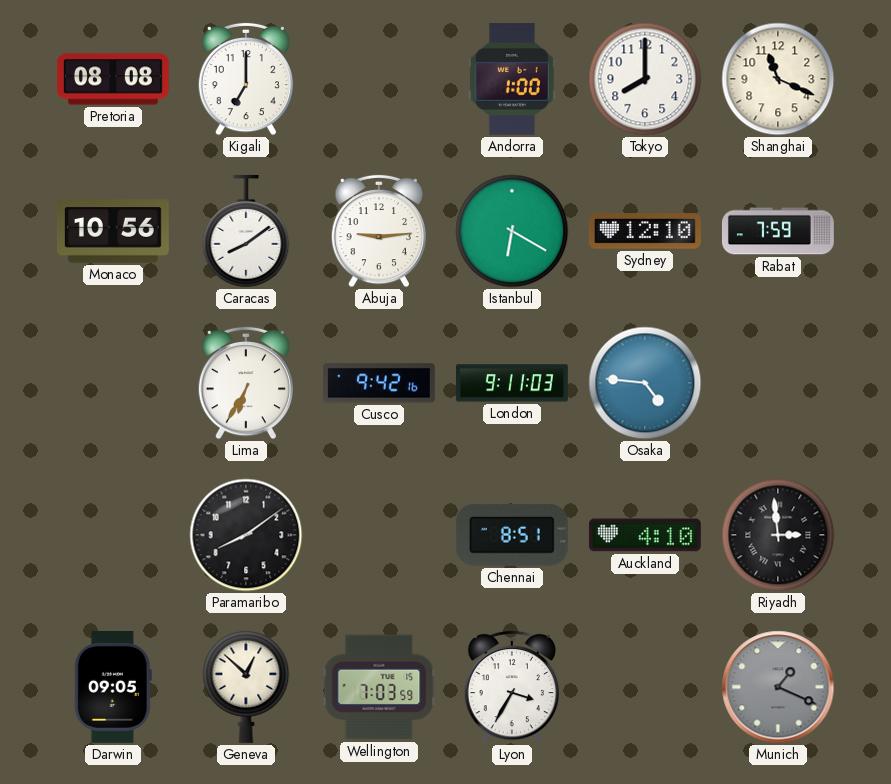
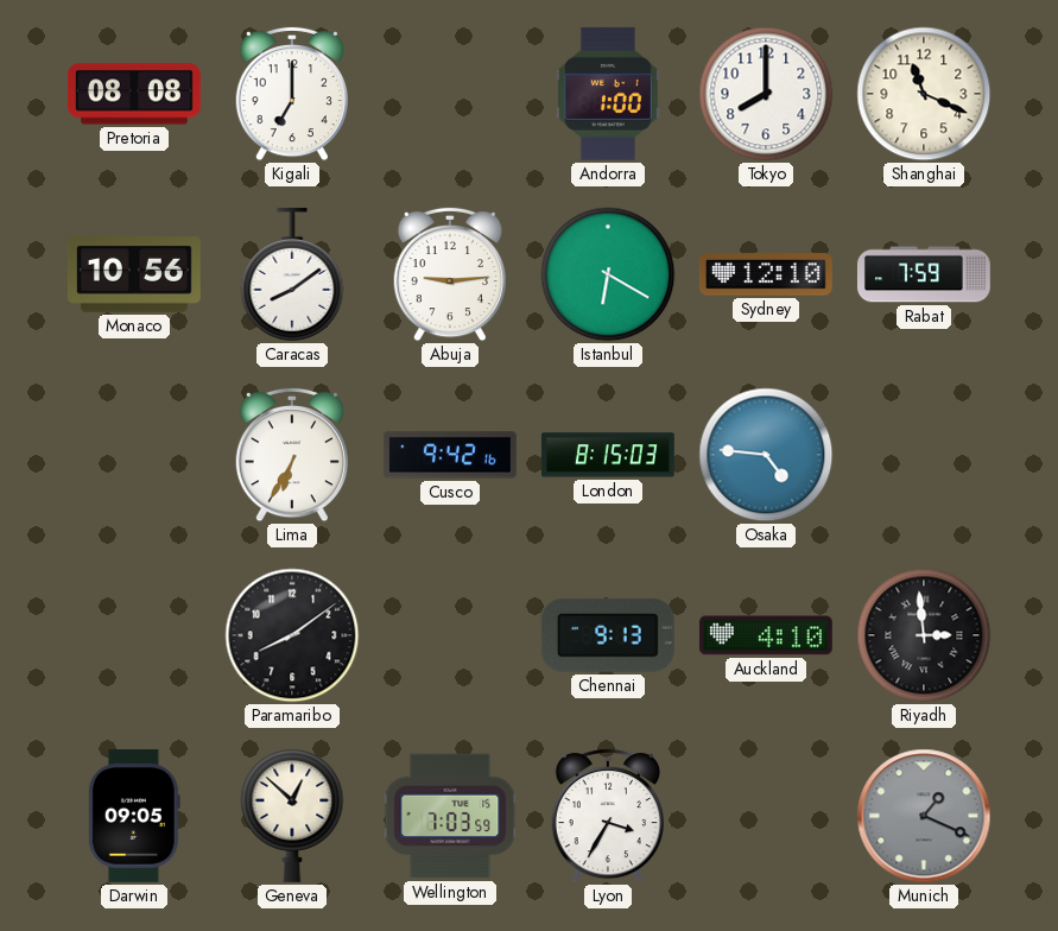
London: 9:11 -> 8:15 (608, 455)
Chennai: 8:51 -> 9:13 (608, 635)
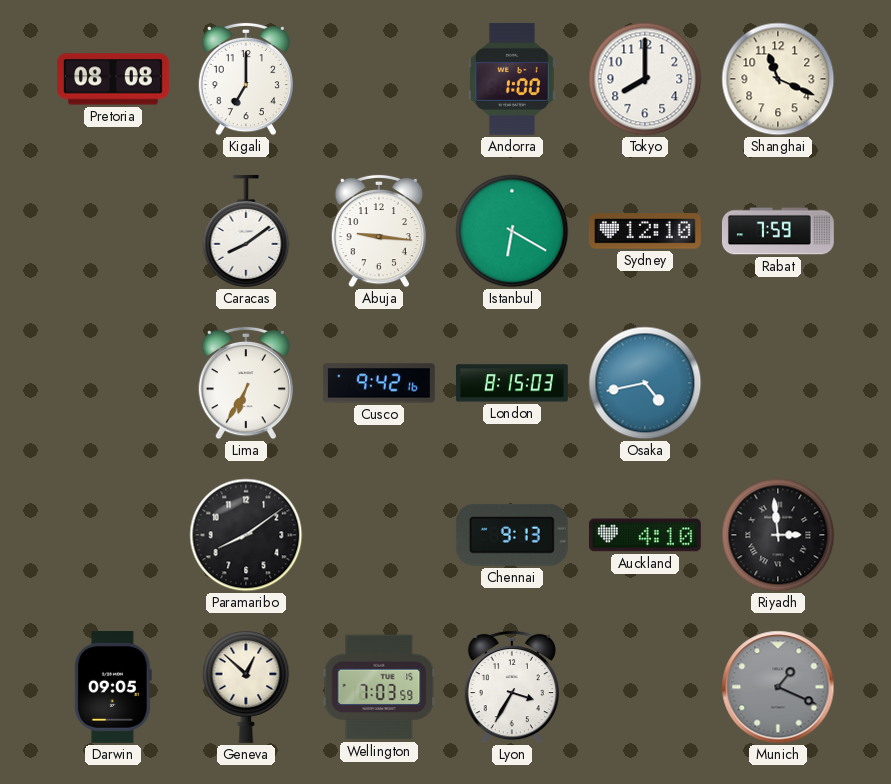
Monaco: 10:56 -> none (134, 275)
Abuja: 9:14 -> 9:16 (378, 231)
Osaka: 4:46 -> 4:43 (645, 383)
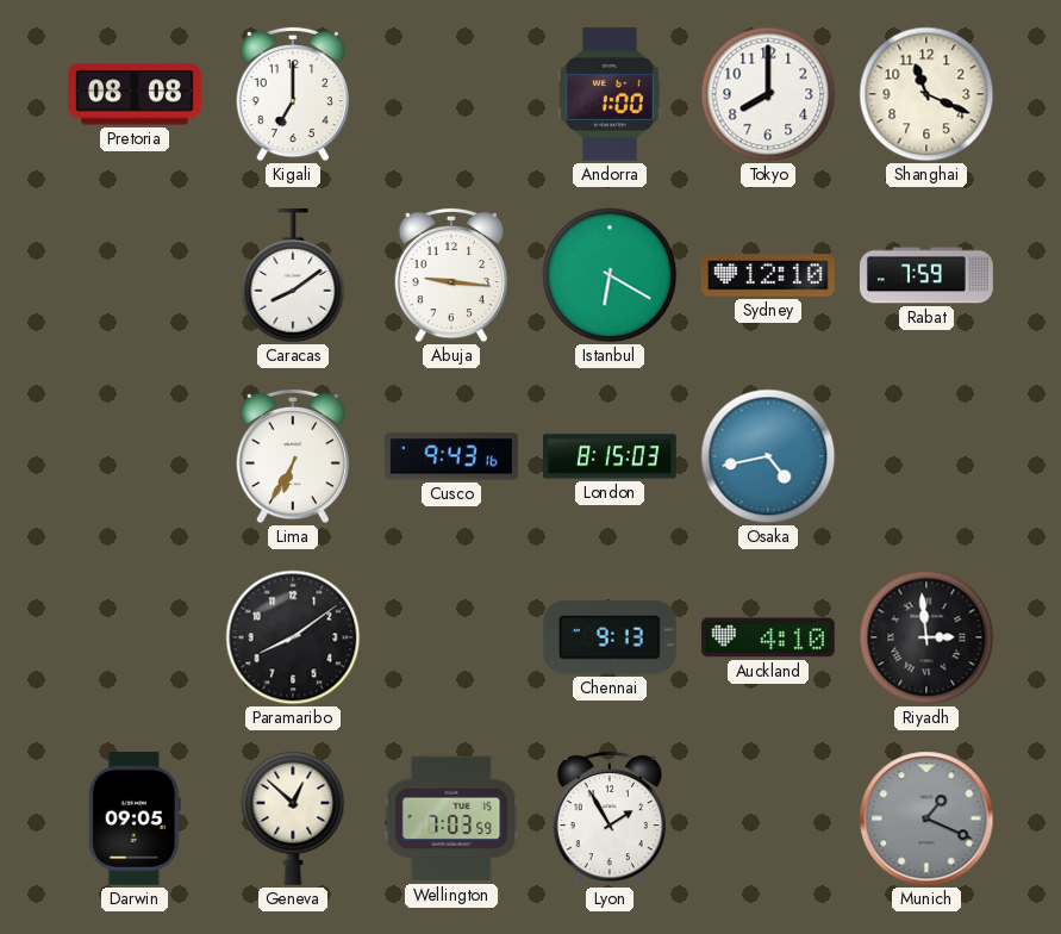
Cusco: 9:42 -> 9:43 (451, 456)
Lyon: 3:35 -> 1:55 (608, 818)
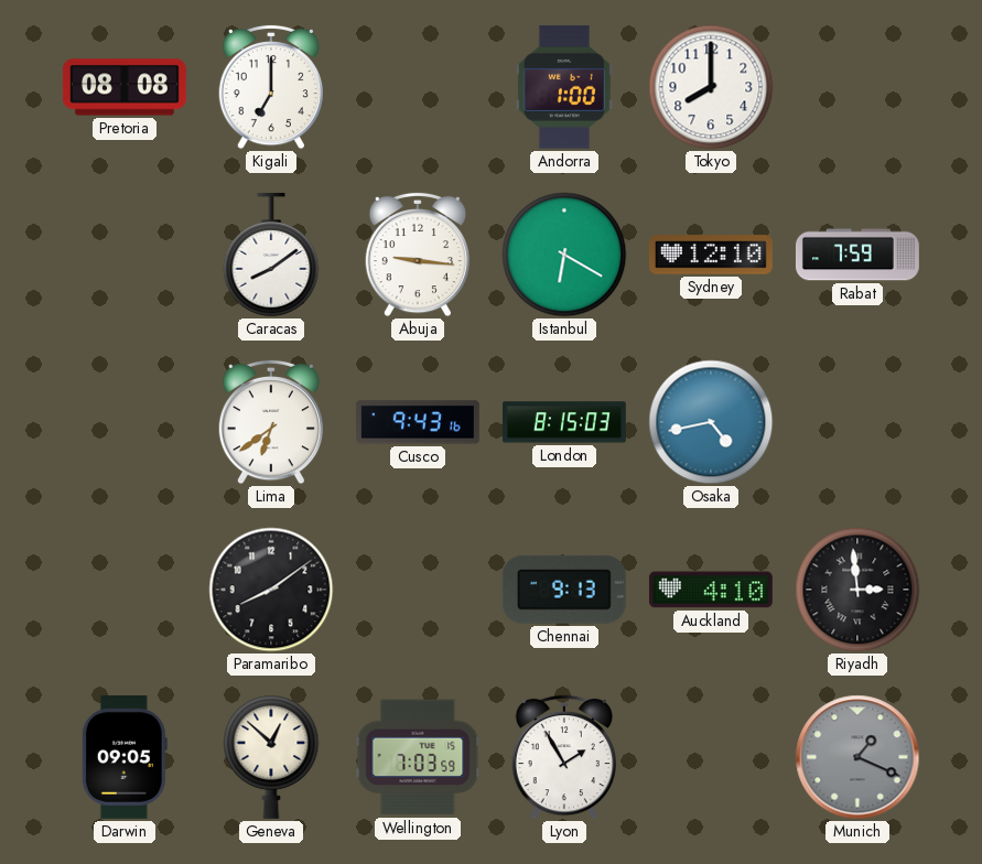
Shanghai: 11:19 -> none (926, 94)
Lima: 6:35 -> 6:39 (270, 422)
